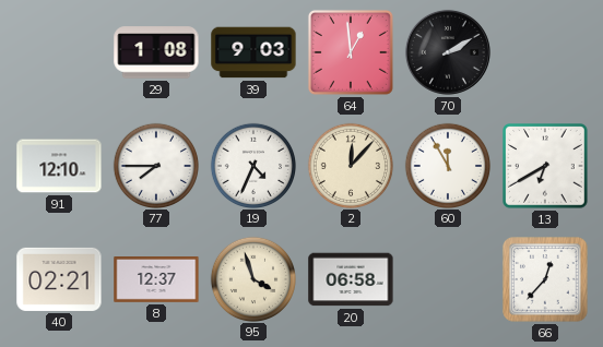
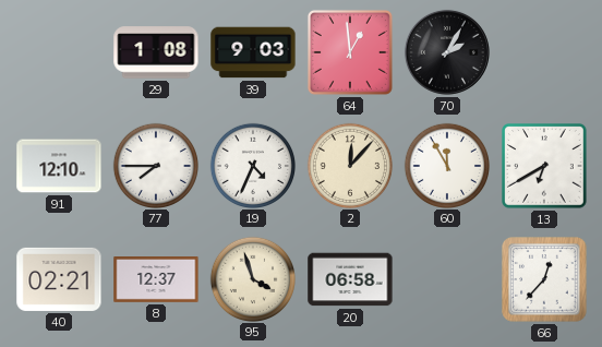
70: 2:10 -> 2:05 (447, 52)
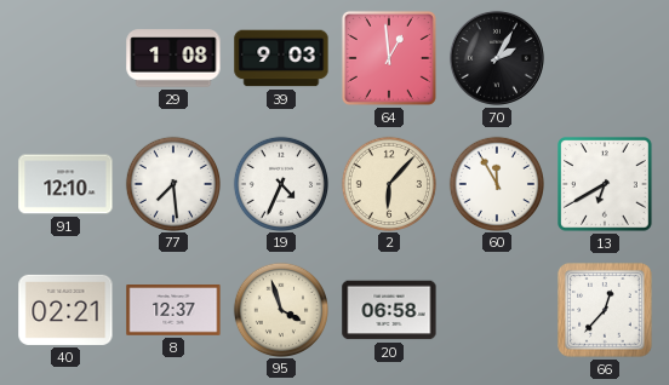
77: 7:45 -> 7:29 (172, 183)
2: 12:07 -> 6:07 (388, 183)
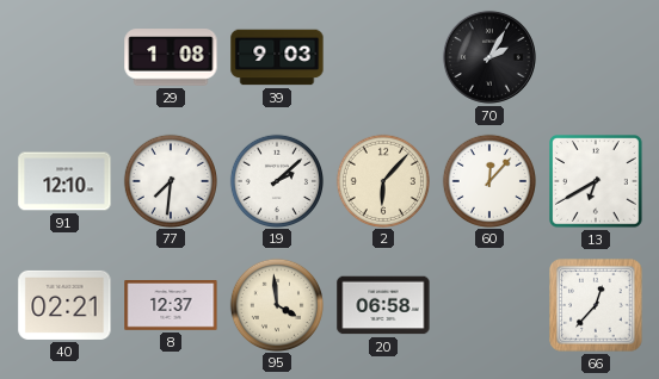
64: 12:59 -> none (389, 58)
77: 7:29 -> 7:31 (170, 180)
19: 4:34 -> 2:08 (276, 180)
60: 11:55 -> 12:07 (488, 180)
95: 3:57 -> 3:59 (276, 304)
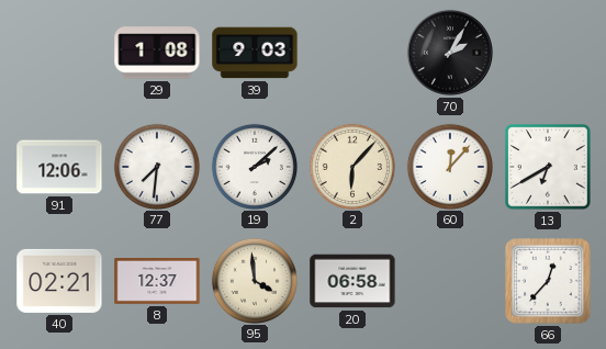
91: 12:10 -> 12:06 (59, 167)
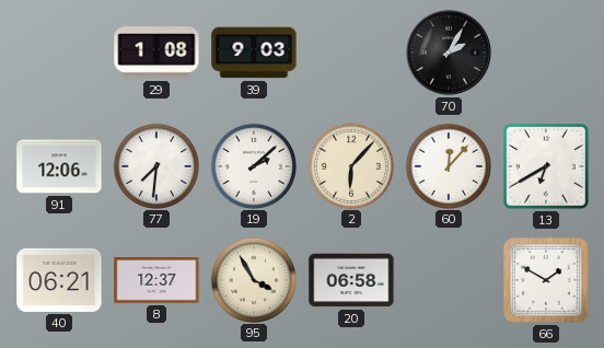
40: 02:21 -> 06:21 (59, 280)
95: 3:59 -> 3:55 (253, 279)
66: 12:37 -> 1:50 (546, 280)
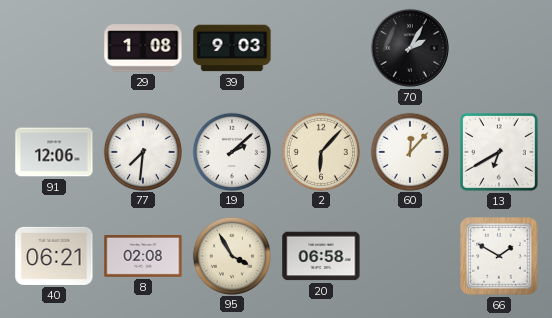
8: 12:37 -> 02:08 (143, 257)
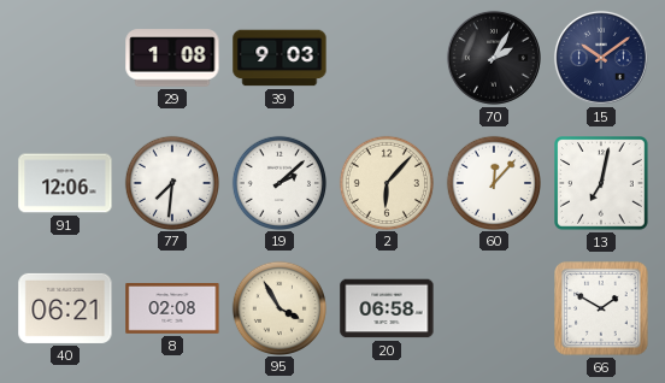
15: none -> 10:09 (601, 58)
13: 6:40 -> 7:02 (602, 184)
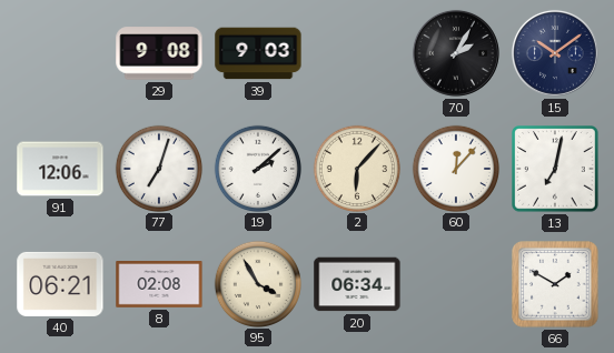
29: 1:08 -> 9:08 (159, 53)
77: 7:31 -> 7:03 (158, 168)
20: 06:58 -> 06:34 (357, 284)
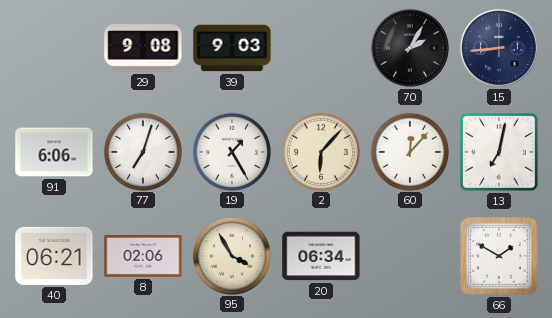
15: 10:09 -> 8:44 (499, 48)
91: 12:06 -> 6:06 (54, 152)
19: 2:08 -> 1:25 (231, 151)
8: 02:08 -> 02:06 (143, 257)
